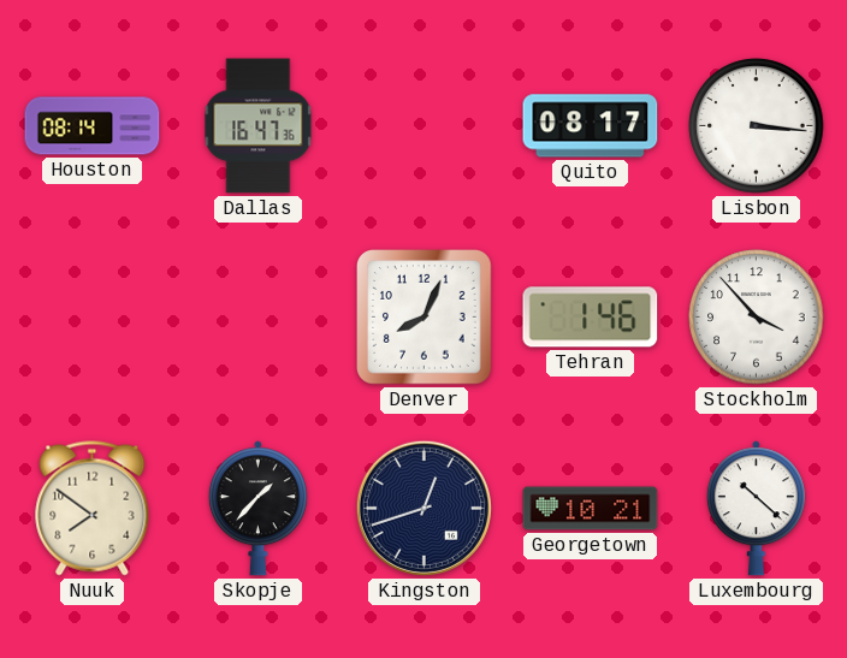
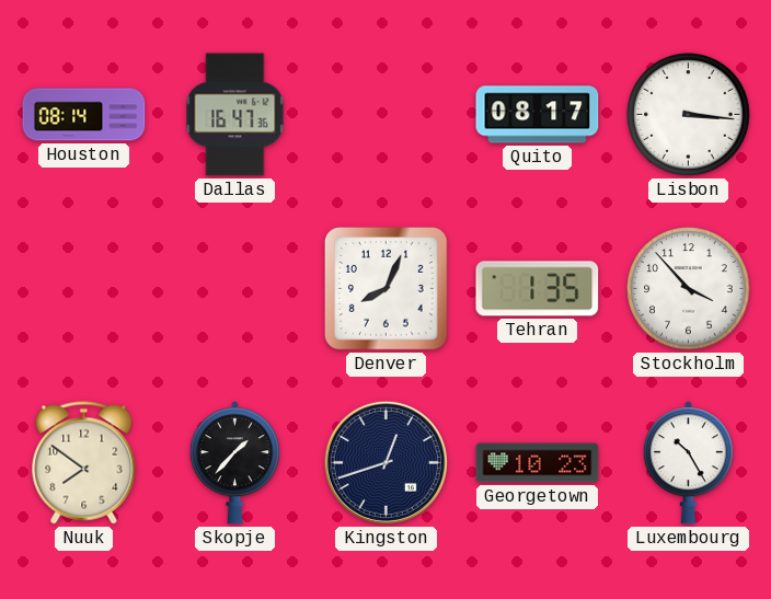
Tehran: 1:46 -> 1:35 (538, 289)
Georgetown: 10:21 -> 10:23 (538, 463)
Luxembourg: 10:22 -> 10:25 (688, 463)
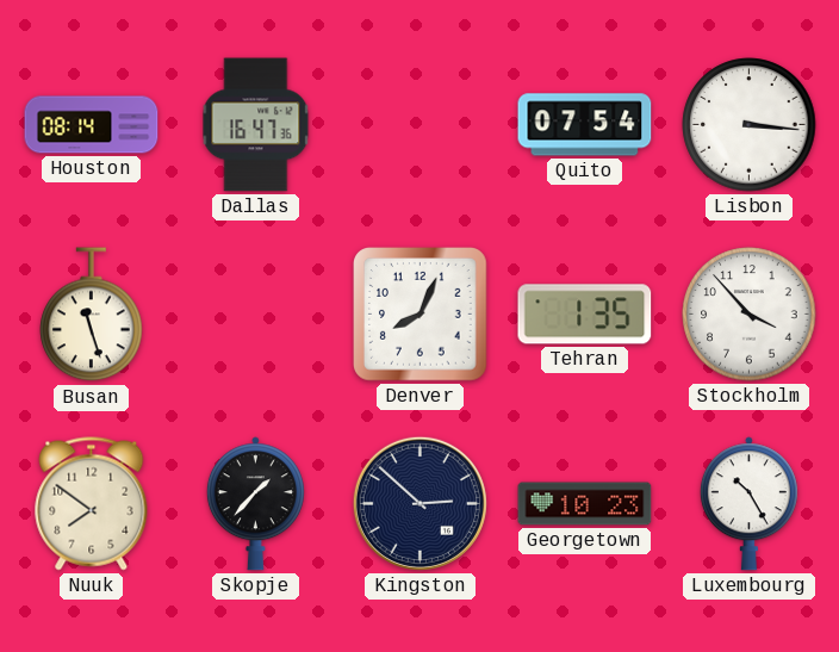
Quito: 08:17 -> 07:54 (585, 125)
Busan: none -> 11:27 (92, 315)
Kingston: 12:42 -> 2:52 (419, 503)
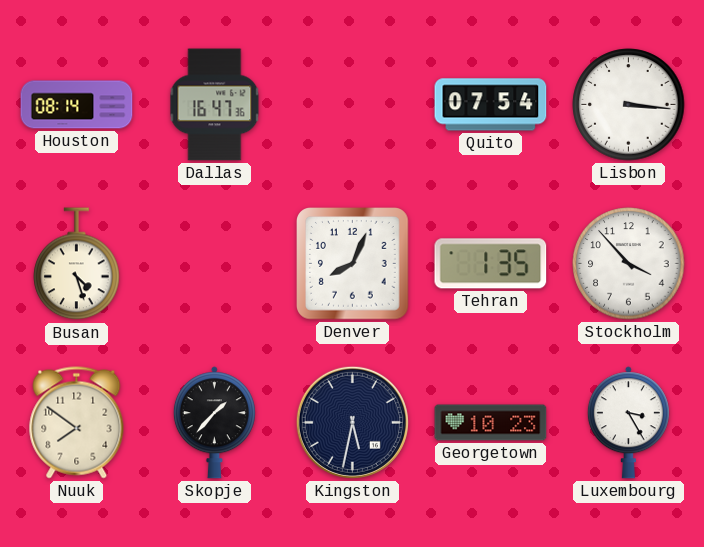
Busan: 11:27 -> 4:27 (77, 264)
Kingston: 2:52 -> 5:32 (352, 422)
Luxembourg: 10:25 -> 3:25 (628, 423)
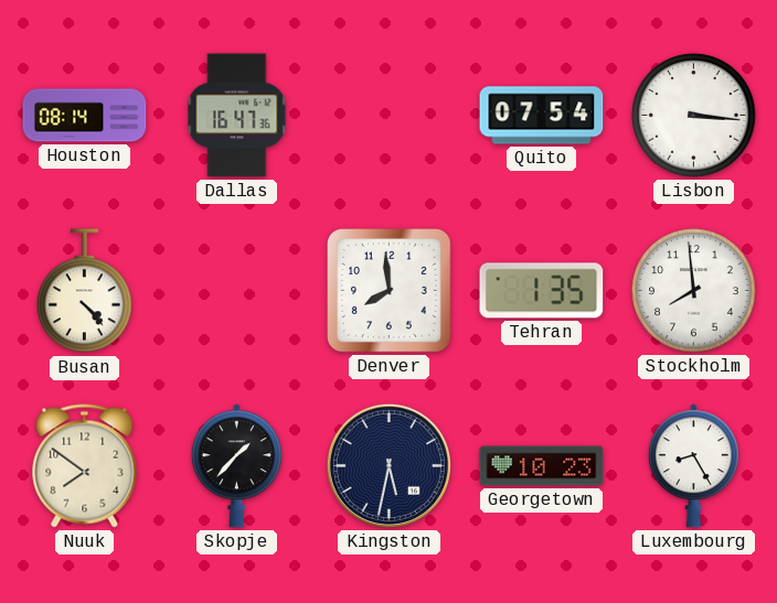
Busan: 4:27 -> 4:23 (85, 291)
Denver: 8:04 -> 7:59 (390, 291)
Stockholm: 3:53 -> 7:59 (694, 291)
Luxembourg: 3:25 -> 8:25 (693, 466)
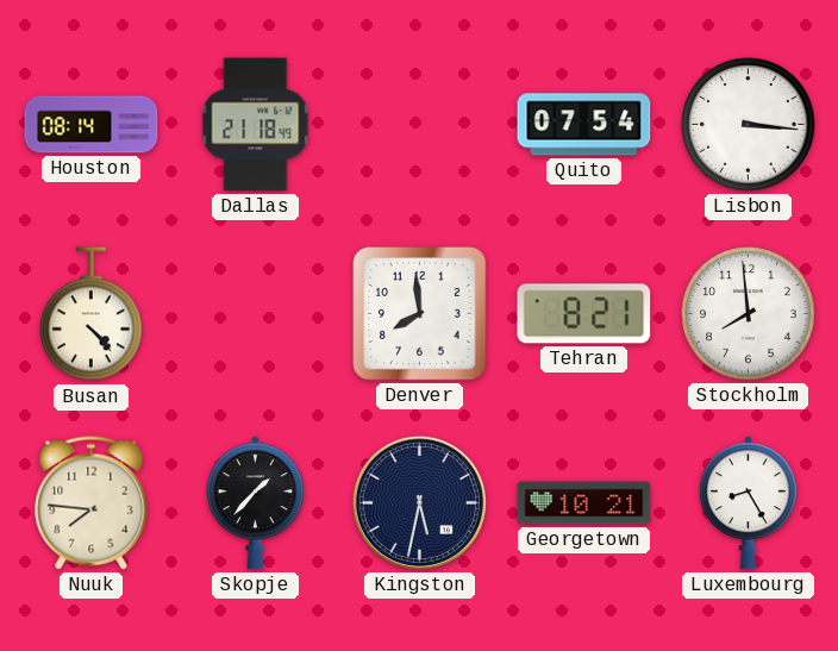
Dallas: 16:47 -> 21:18 (256, 125)
Tehran: 1:35 -> 8:21 (584, 314)
Nuuk: 7:51 -> 7:46 (92, 503)
Georgetown: 10:23 -> 10:21 (584, 503)
